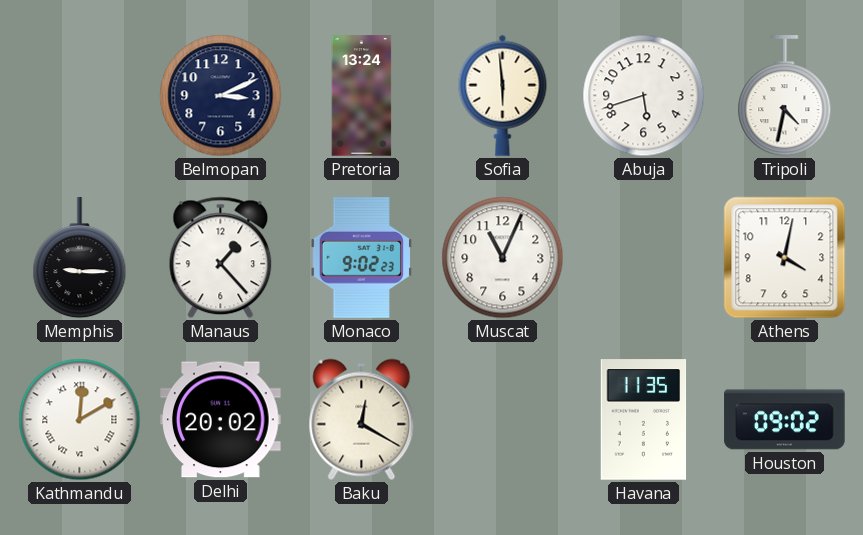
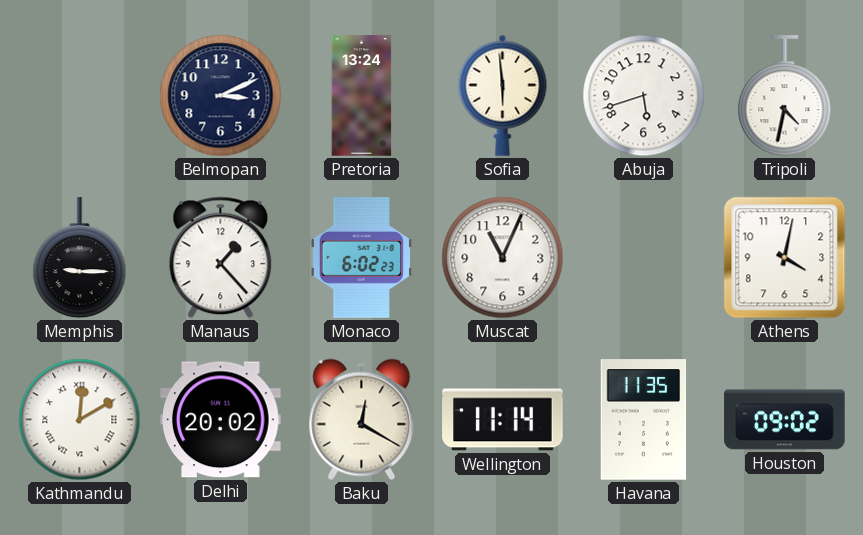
Monaco: 9:02 -> 6:02 (361, 258)
Wellington: none -> 11:14 (503, 420)
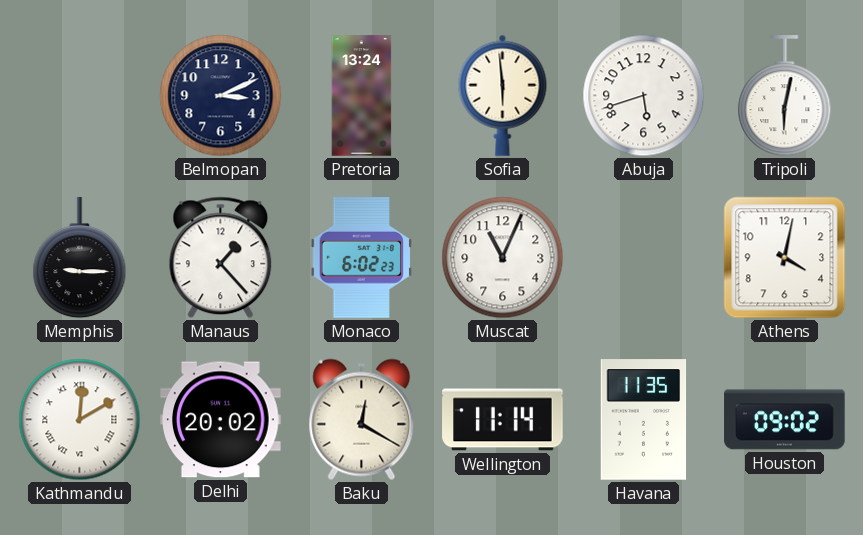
Tripoli: 4:32 -> 6:02 (785, 96)
